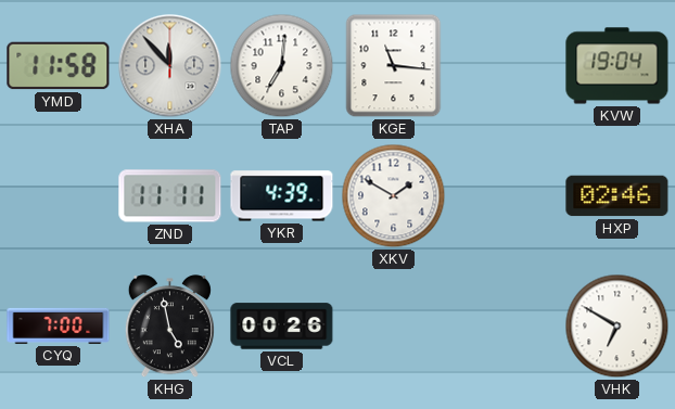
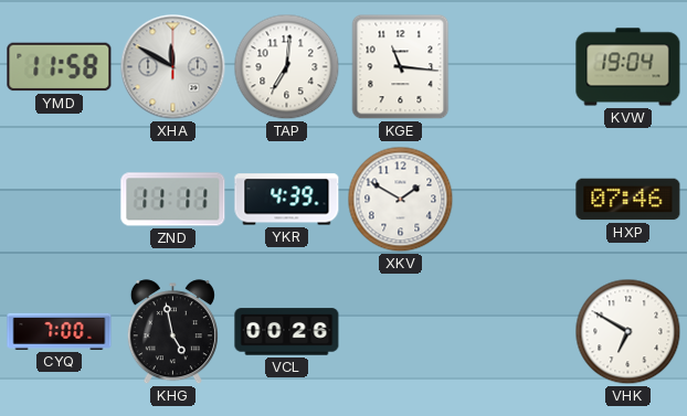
XHA: 11:53 -> 11:50 (173, 67)
HXP: 02:46 -> 07:46 (628, 200)
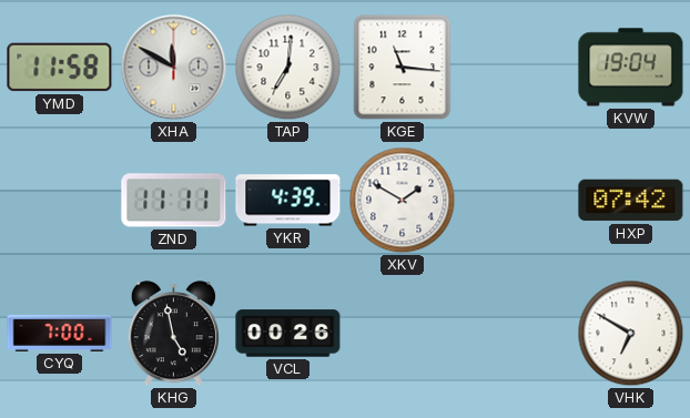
HXP: 07:46 -> 07:42 (631, 201)
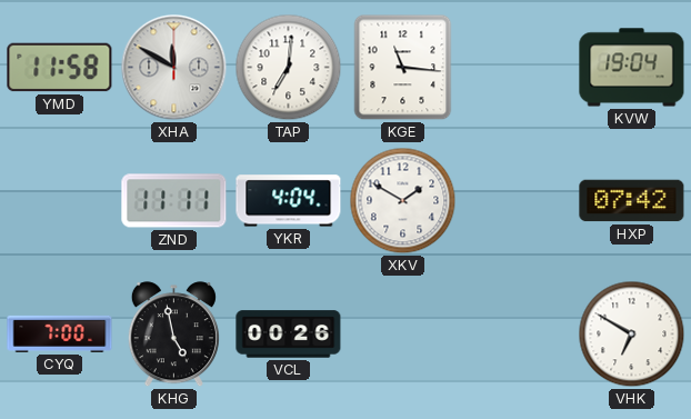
YKR: 4:39 -> 4:04 (289, 201)
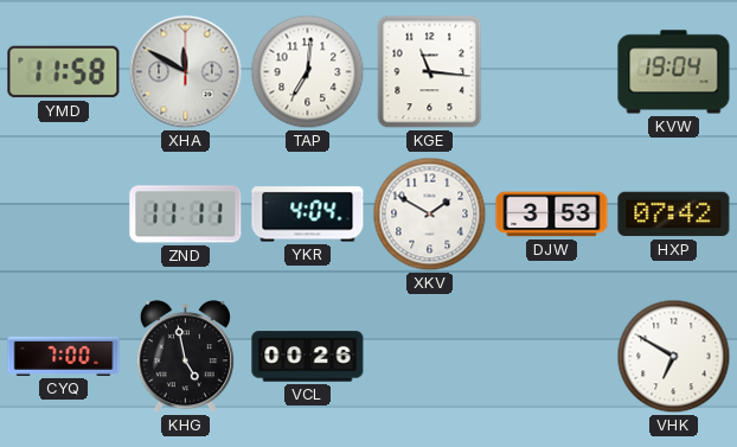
DJW: none -> 3:53 (552, 215)
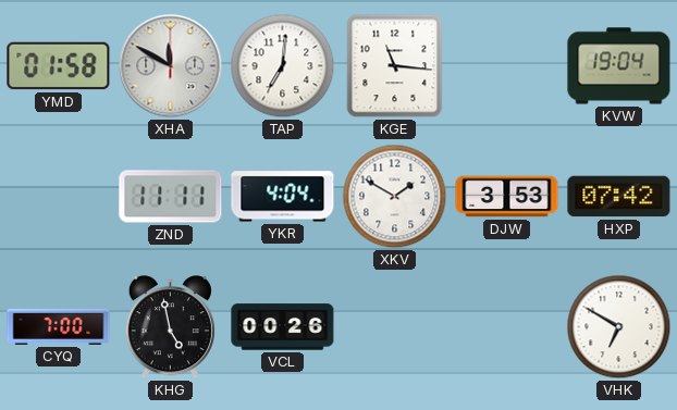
YMD: 11:58 -> 01:58 (59, 66)
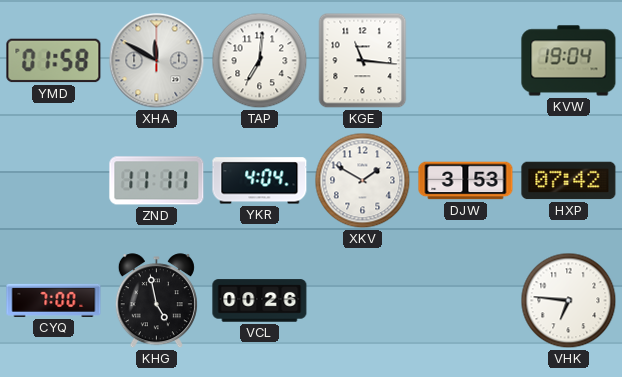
VHK: 6:50 -> 6:46 (569, 301)
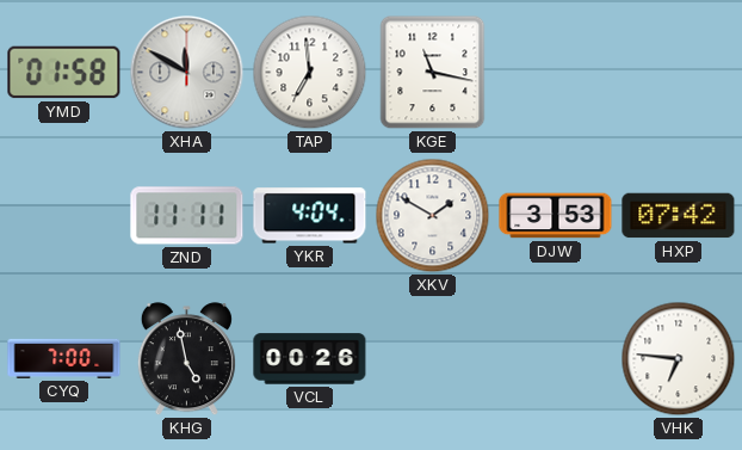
TAP: 7:01 -> 6:59 (310, 73)
KGE: 11:16 -> 11:17 (433, 73)
KVW: 19:04 -> none (569, 61)
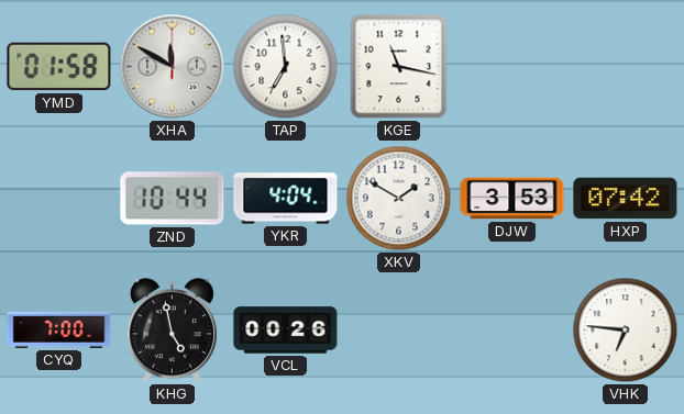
ZND: 11:11 -> 10:44 (173, 199)
